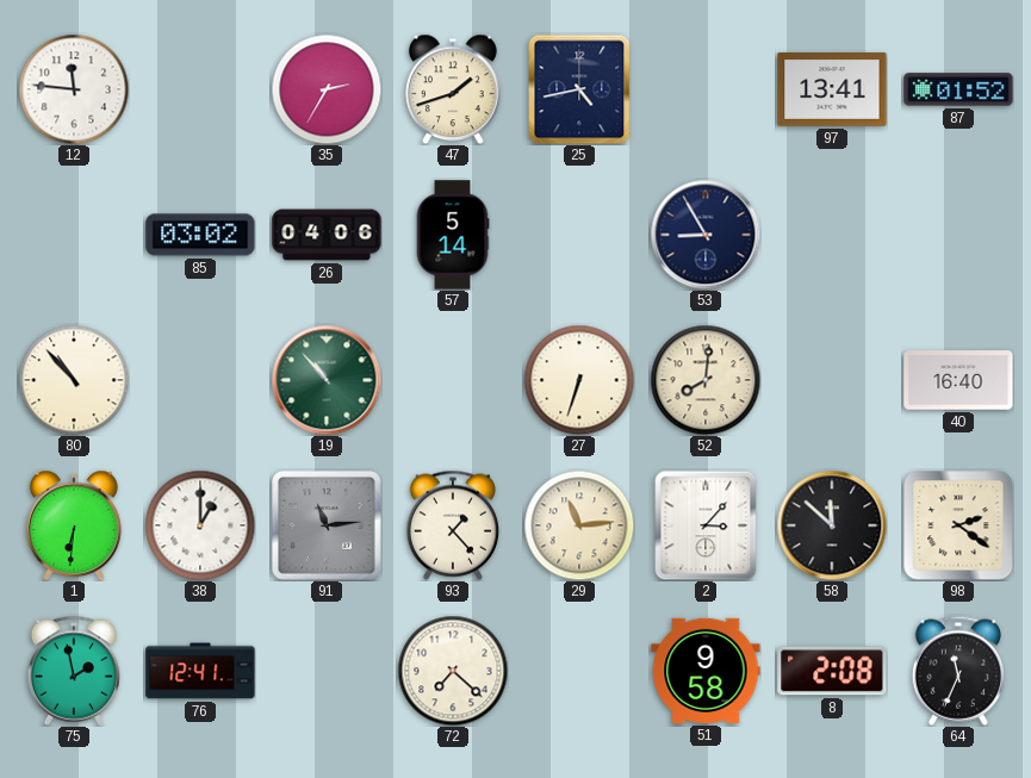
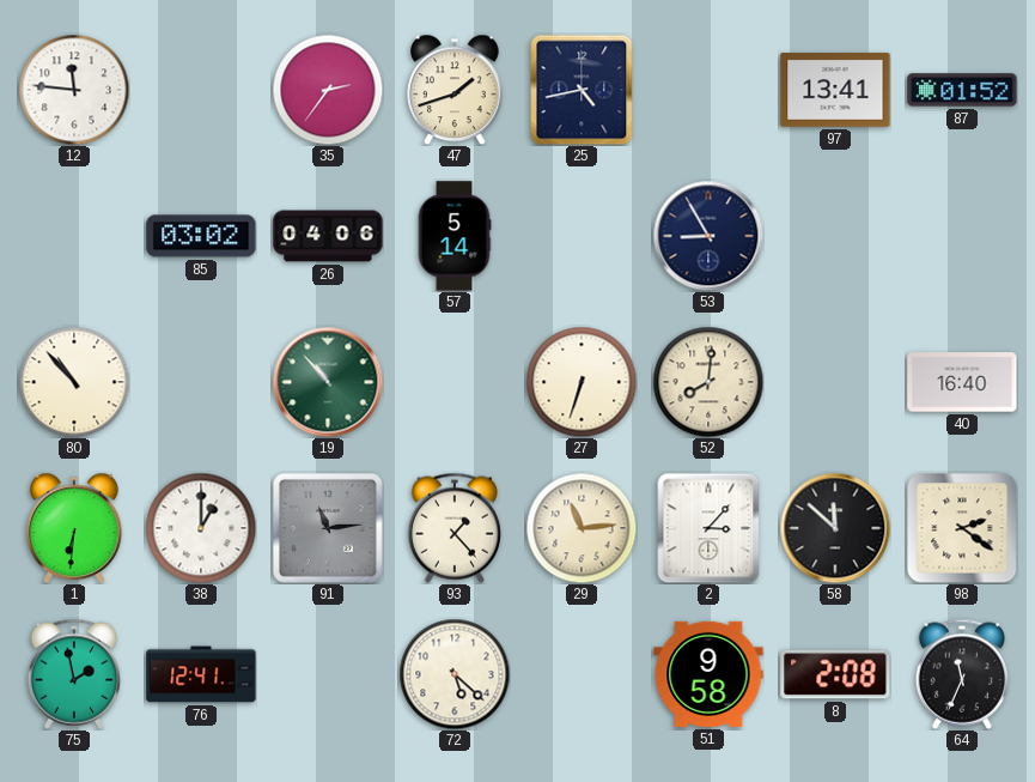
35: 2:35 -> 2:36 (328, 90)
72: 7:22 -> 5:22 (455, 674)
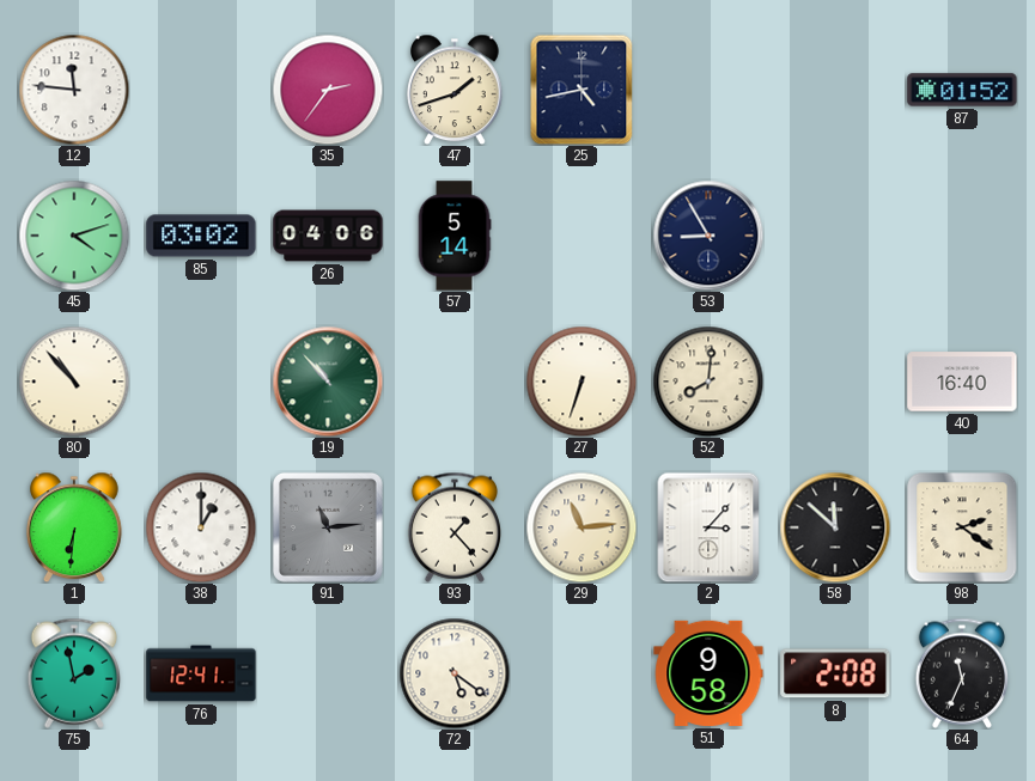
97: 13:41 -> none (835, 90)
45: none -> 4:12 (74, 236)
72: 5:22 -> 5:21 (455, 673)
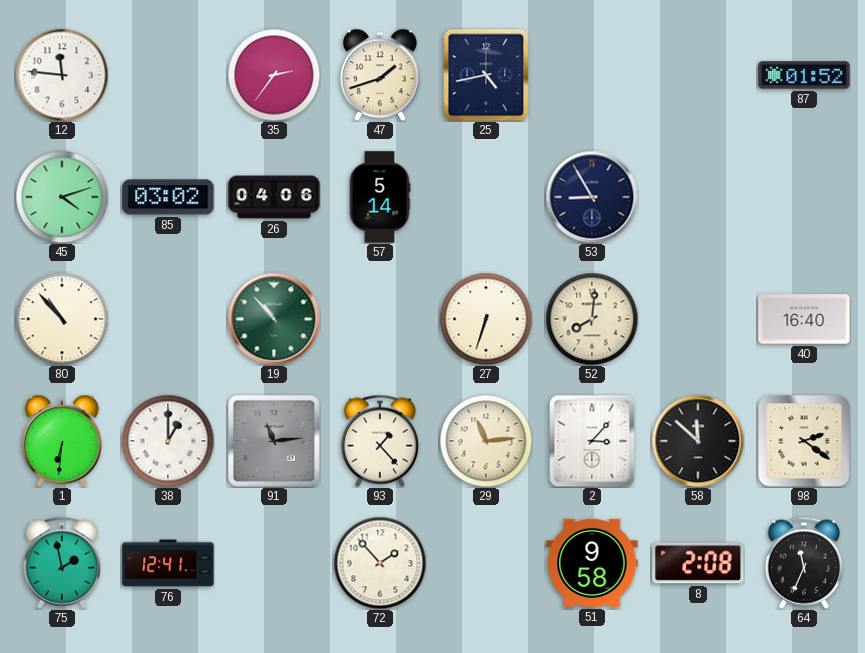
72: 5:21 -> 1:53 (380, 563)
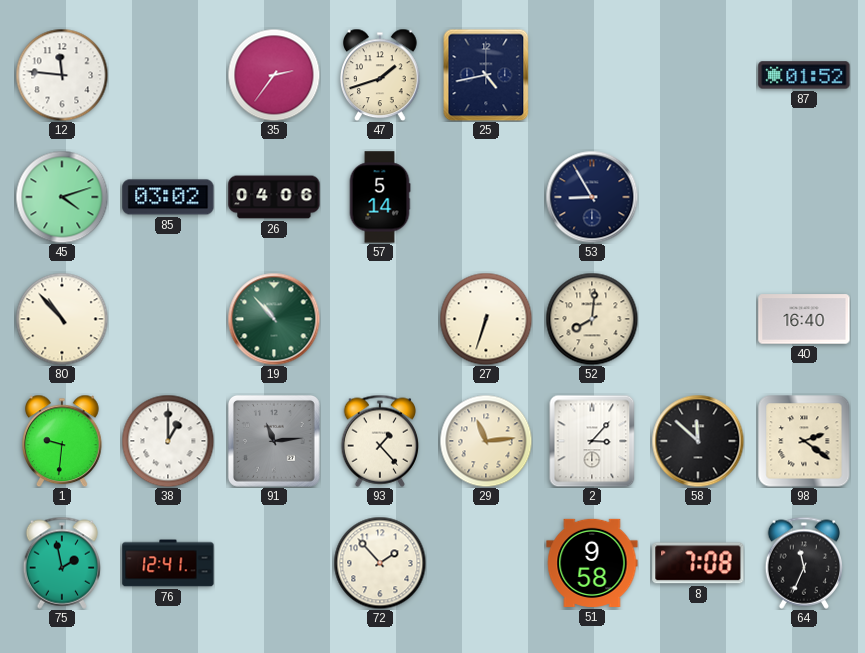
1: 6:31 -> 9:31 (63, 441)
8: 2:08 -> 7:08 (698, 563)
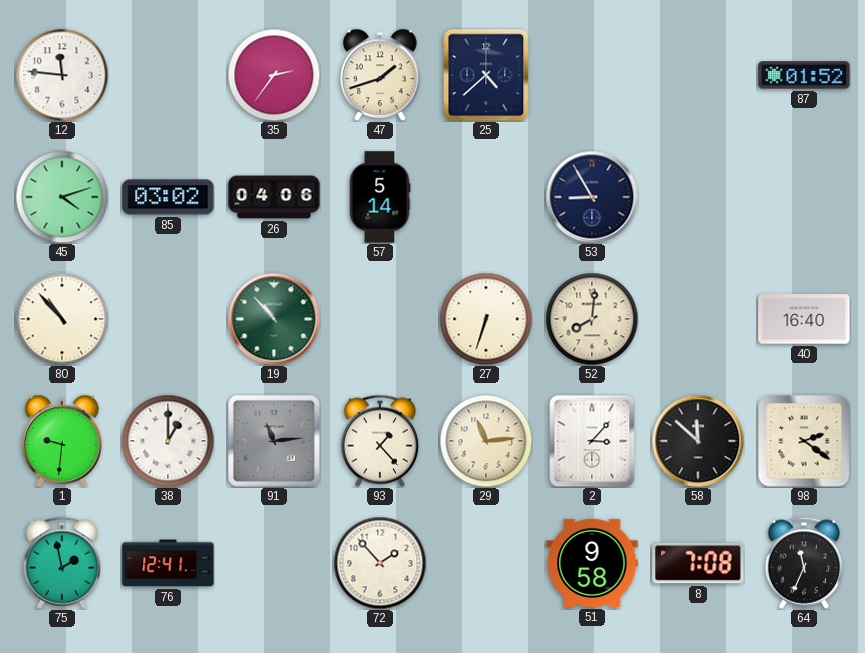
25: 4:43 -> 4:38 (486, 75)
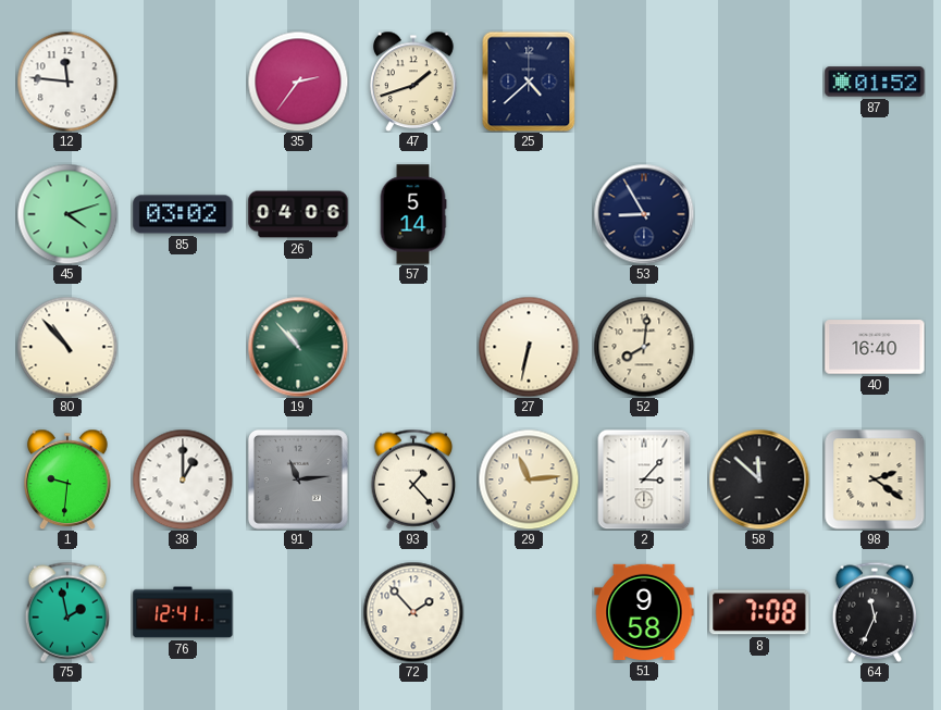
27: 6:33 -> 6:32 (529, 347)
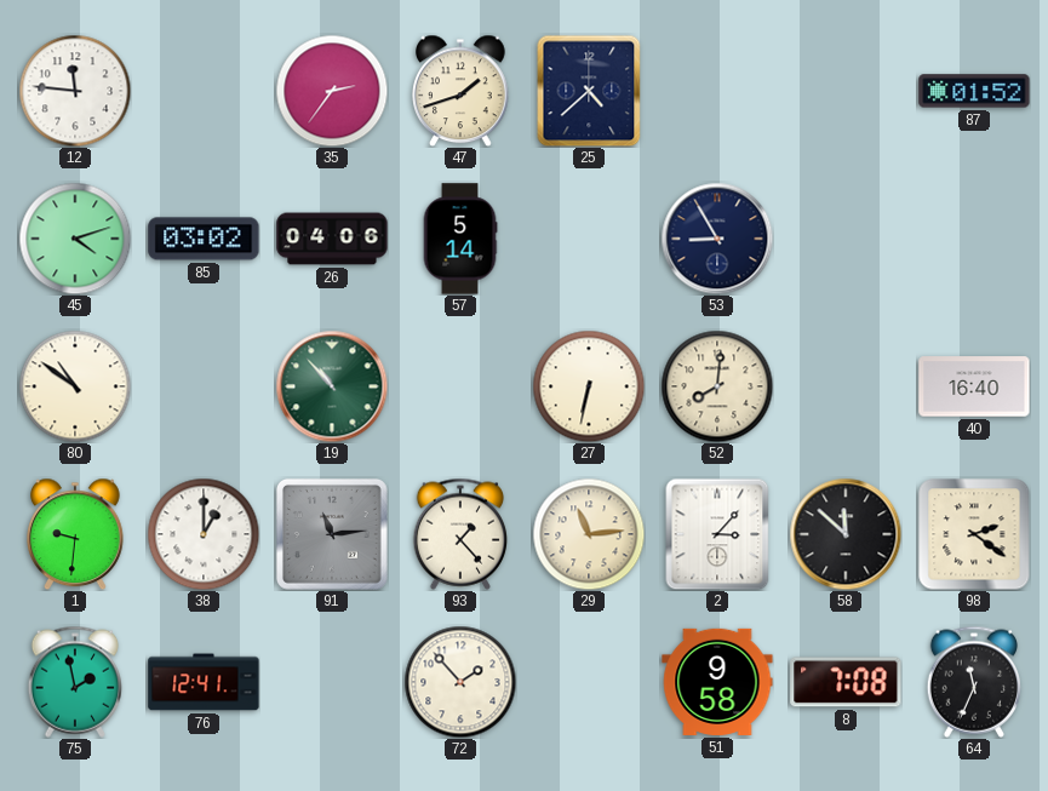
80: 10:53 -> 10:51 (75, 386)
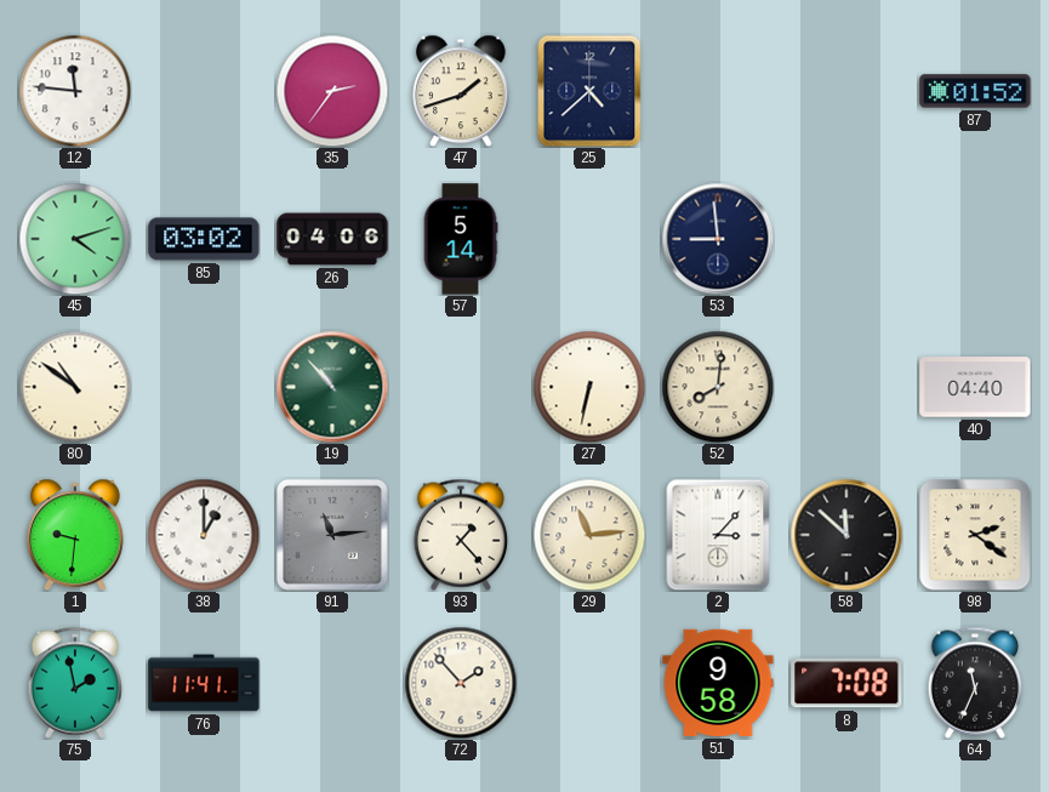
53: 8:55 -> 8:59 (718, 239)
40: 16:40 -> 04:40 (975, 387)
76: 12:41 -> 11:41 (204, 683)
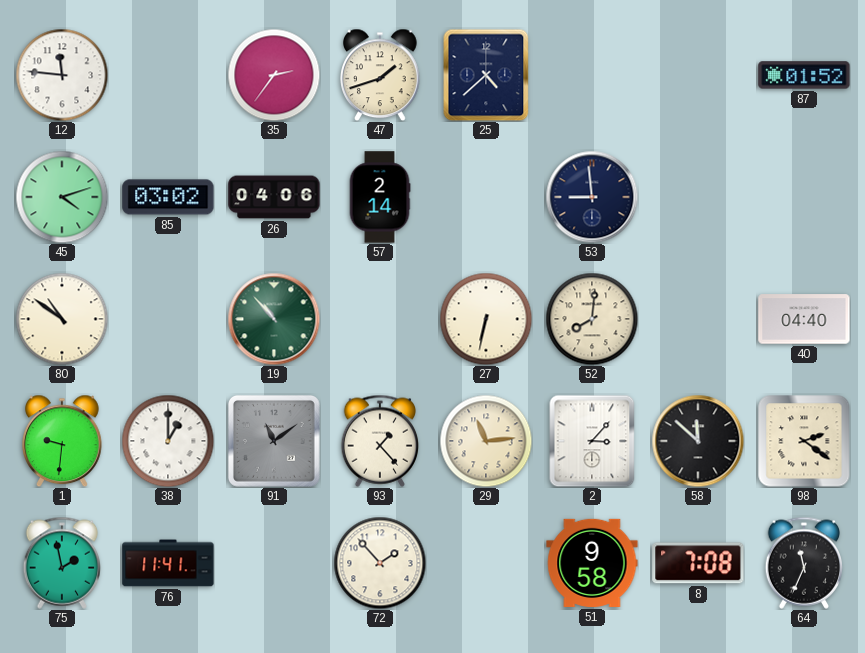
57: 5:14 -> 2:14 (380, 197)
91: 11:14 -> 11:09 (274, 441)
